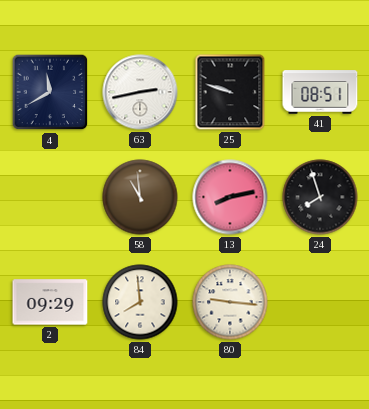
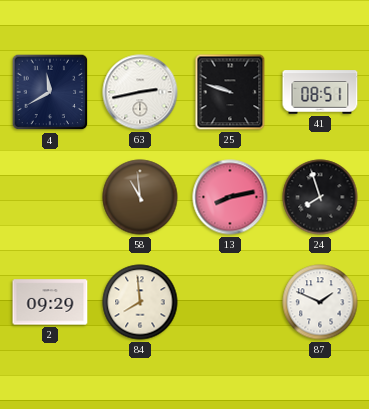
80: 9:16 -> none (230, 302)
87: none -> 1:49 (320, 302)
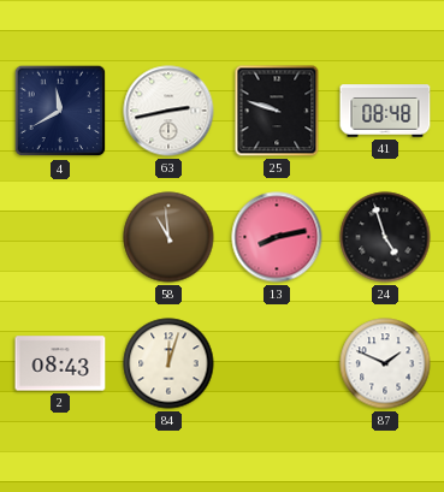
41: 08:51 -> 08:48 (385, 111)
24: 7:57 -> 4:57 (385, 237)
2: 09:29 -> 08:43 (60, 363)
84: 7:59 -> 12:03 (168, 363)
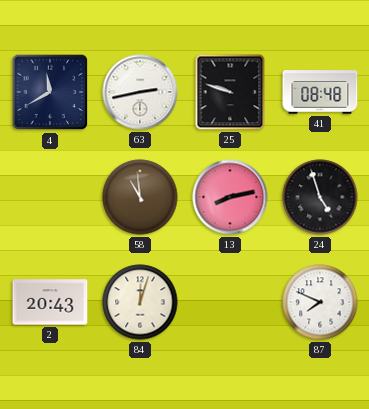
2: 08:43 -> 20:43 (50, 302)
87: 1:49 -> 7:49 (320, 302)
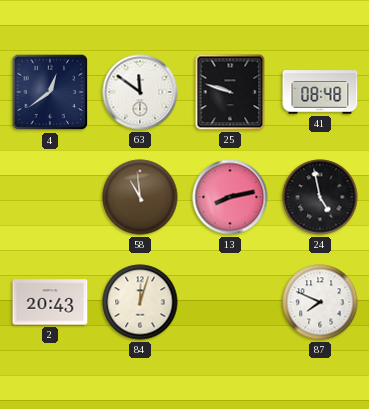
4: 11:40 -> 12:39 (50, 92)
63: 2:43 -> 11:51 (140, 92)
24: 4:57 -> 4:58 (320, 197)
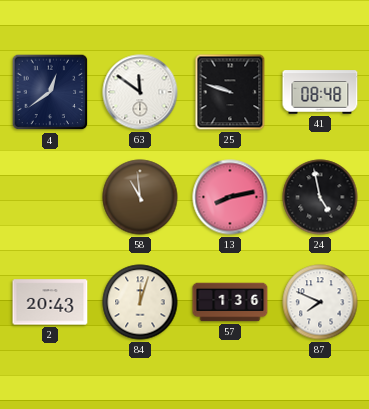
57: none -> 1:36 (230, 302)
